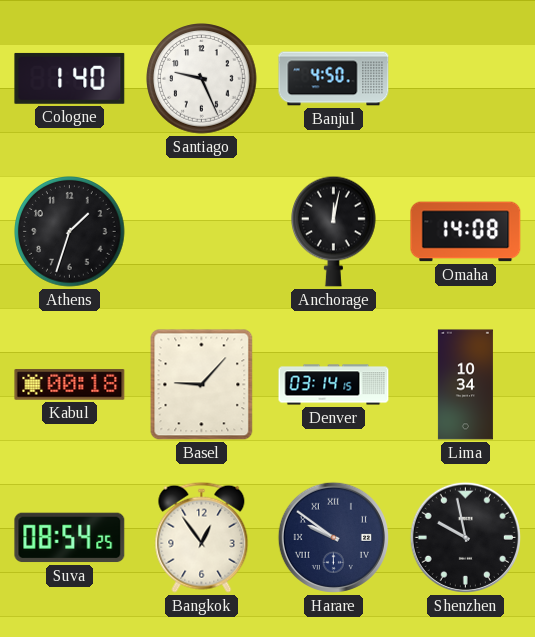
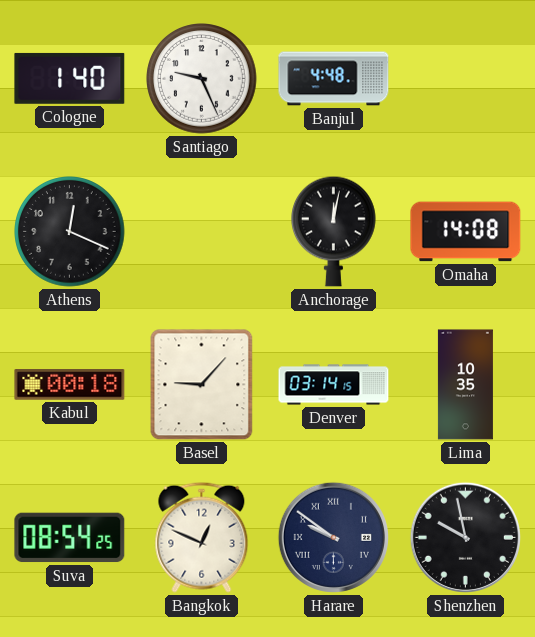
Banjul: 4:50 -> 4:48 (334, 79)
Athens: 1:33 -> 12:19 (70, 232)
Lima: 10:34 -> 10:35 (465, 385)
Bangkok: 12:54 -> 12:49 (202, 537)
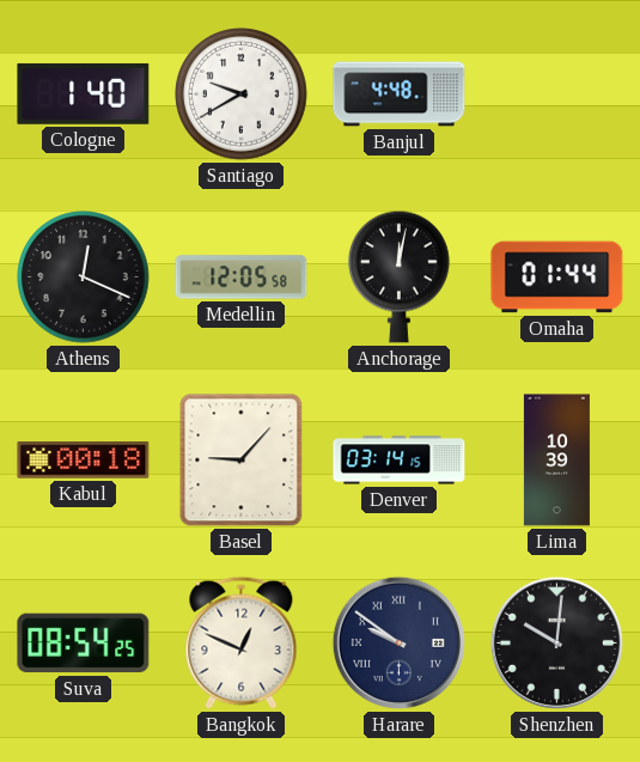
Santiago: 9:26 -> 9:40 (242, 95)
Medellin: none -> 12:05 (242, 278)
Omaha: 14:08 -> 01:44 (557, 278)
Lima: 10:35 -> 10:39 (556, 461)
Shenzhen: 9:58 -> 10:01 (556, 642)
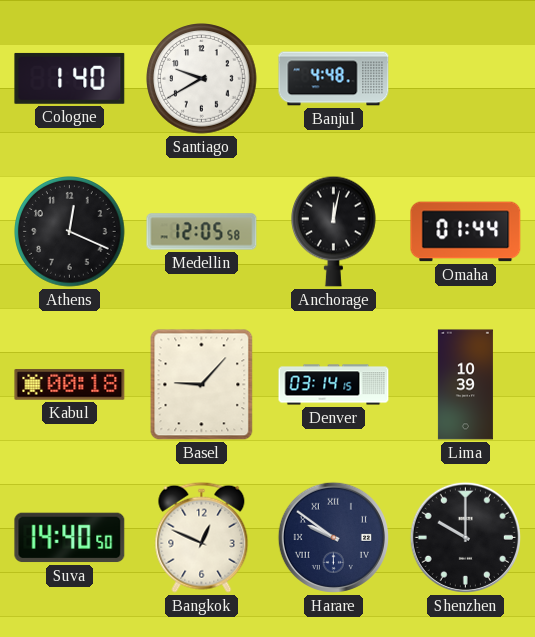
Suva: 08:54 -> 14:40 (70, 538)
Shenzhen: 10:01 -> 10:00 (465, 537)
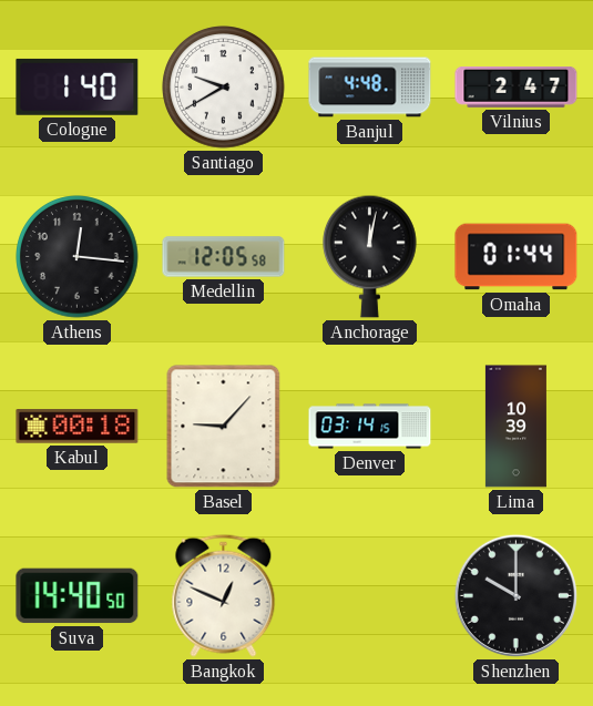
Vilnius: none -> 2:47 (517, 88)
Athens: 12:19 -> 12:16 (78, 257)
Harare: 9:51 -> none (333, 537)
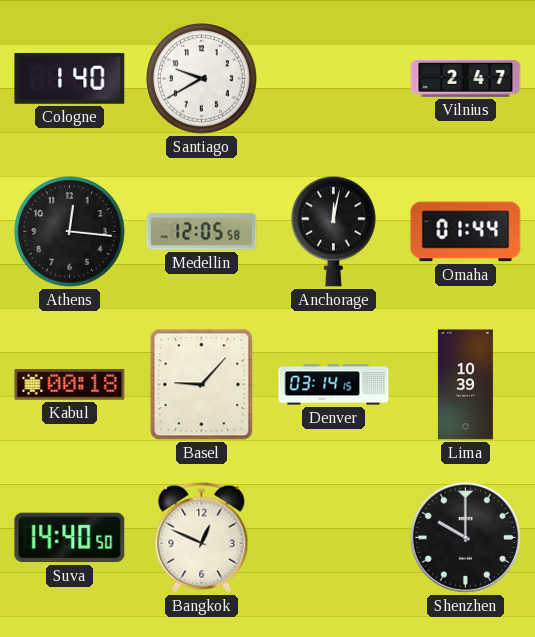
Banjul: 4:48 -> none (370, 88)
